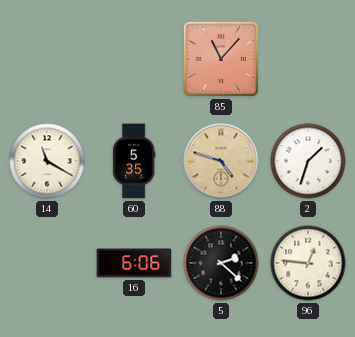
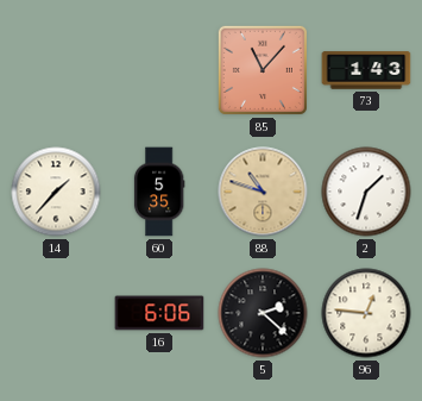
73: none -> 1:43 (366, 70)
14: 11:20 -> 1:37 (56, 192)
88: 4:48 -> 10:48 (263, 192)
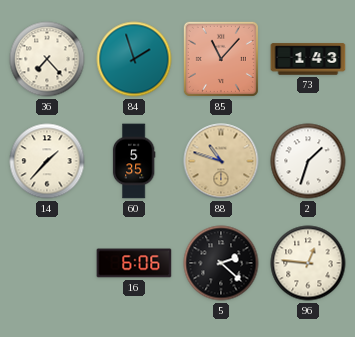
36: none -> 7:23 (47, 59)
84: none -> 1:57 (134, 59)
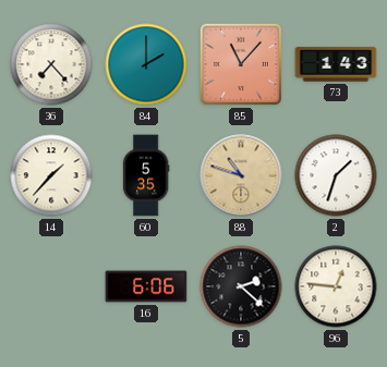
84: 1:57 -> 2:00 (146, 64)
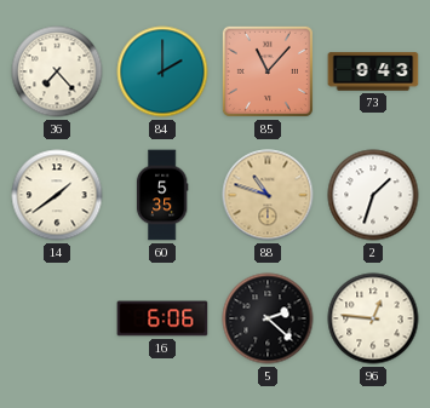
73: 1:43 -> 9:43 (373, 71)
14: 1:37 -> 1:39 (57, 195)
